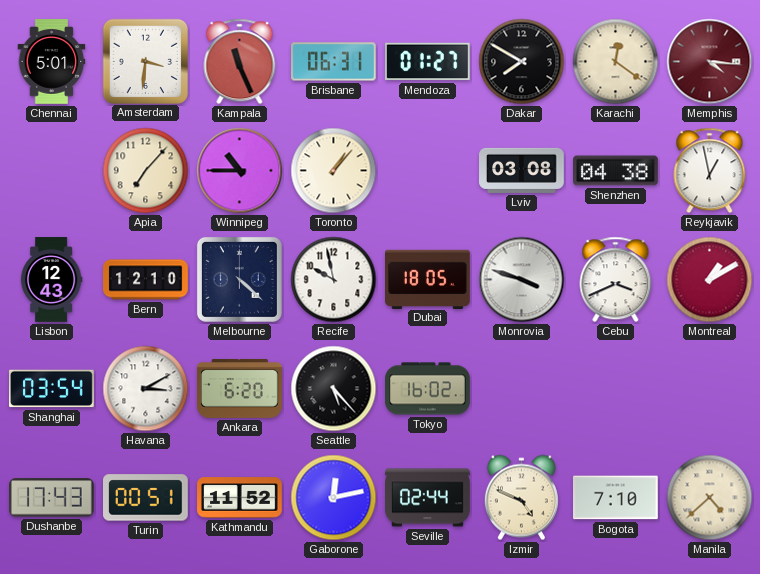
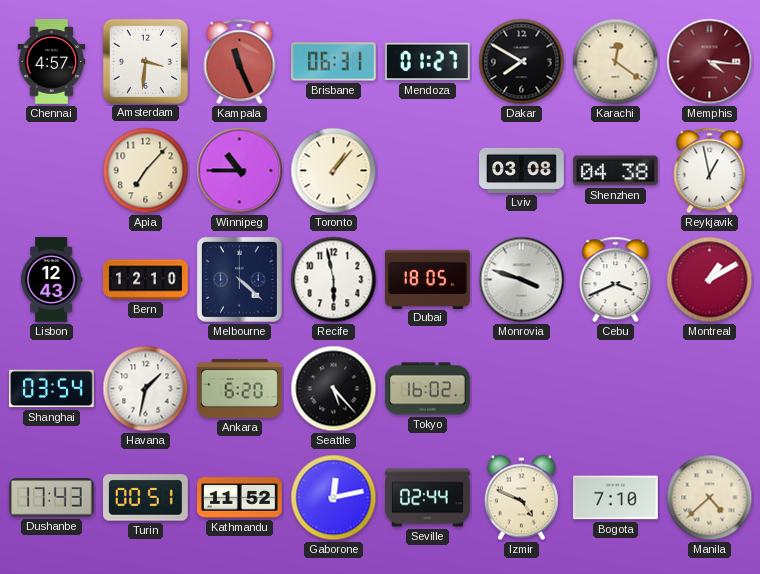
Chennai: 5:01 -> 4:57 (52, 62)
Recife: 9:58 -> 5:58 (334, 280)
Havana: 3:10 -> 1:32 (146, 389)
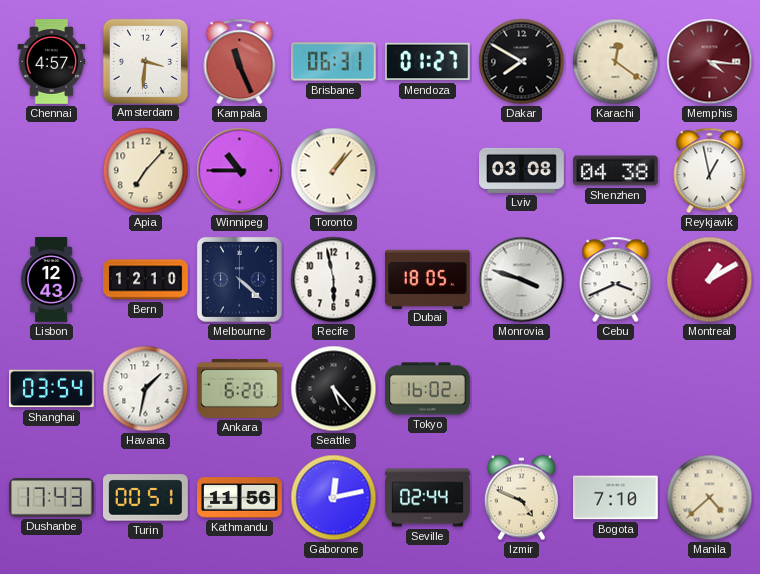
Kathmandu: 11:52 -> 11:56 (240, 498)
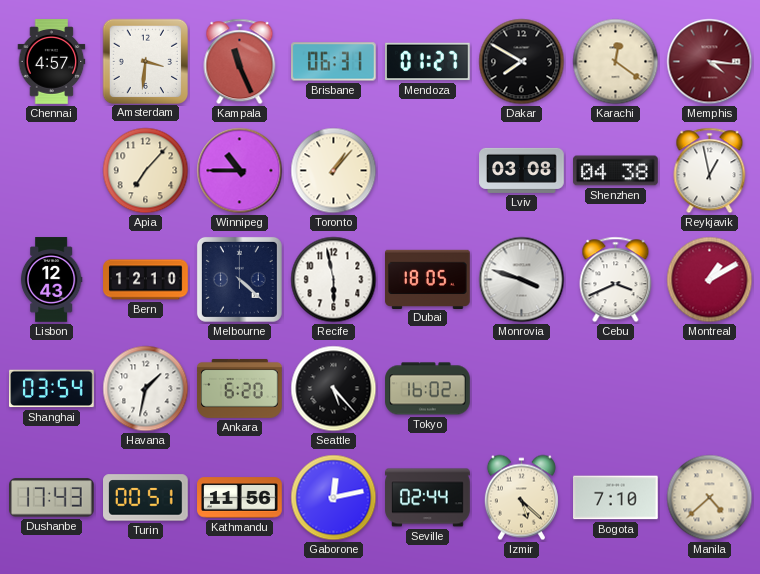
Izmir: 4:49 -> 5:22 (521, 498)
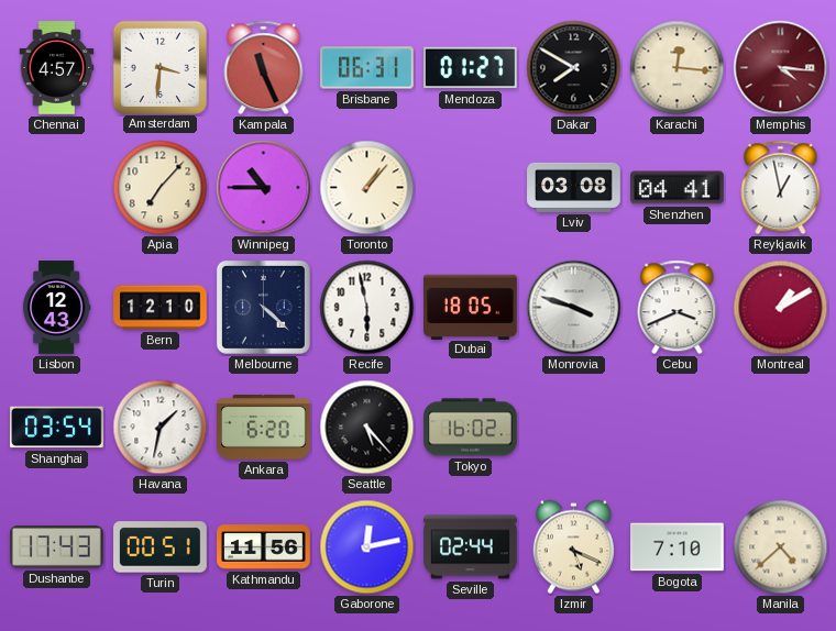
Karachi: 12:21 -> 12:16 (678, 68)
Shenzhen: 04:38 -> 04:41 (678, 188)
Izmir: 5:22 -> 5:19 (573, 547)
